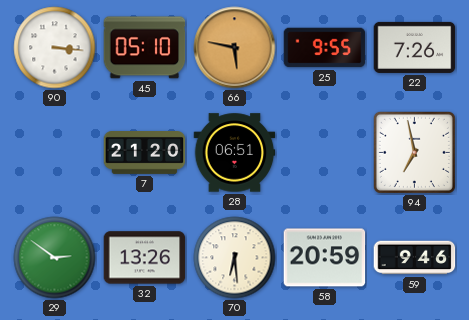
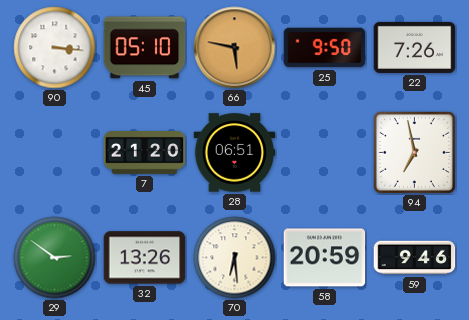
25: 9:55 -> 9:50 (325, 48)
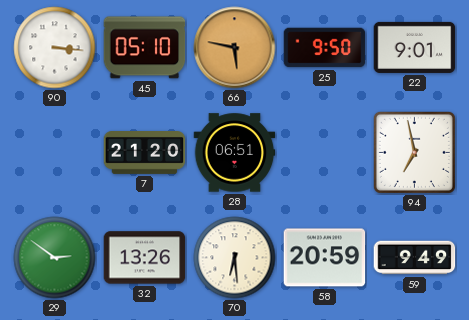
22: 7:26 -> 9:01 (415, 47)
59: 9:46 -> 9:49 (415, 258)
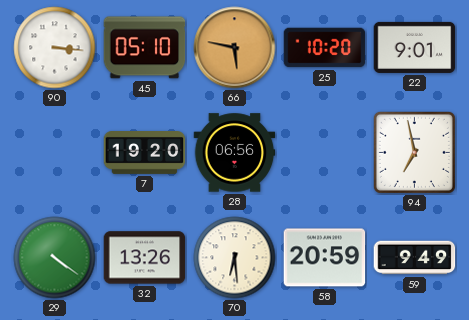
25: 9:50 -> 10:20 (325, 48)
7: 21:20 -> 19:20 (145, 153)
28: 06:51 -> 06:56 (235, 153)
29: 2:51 -> 4:21 (55, 258)
